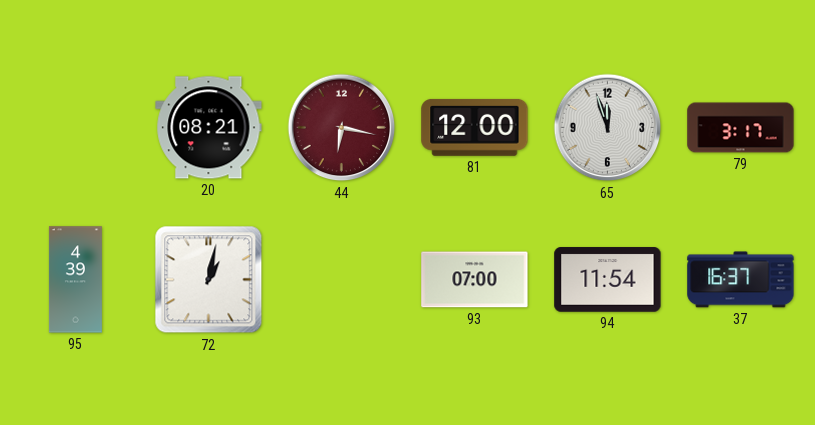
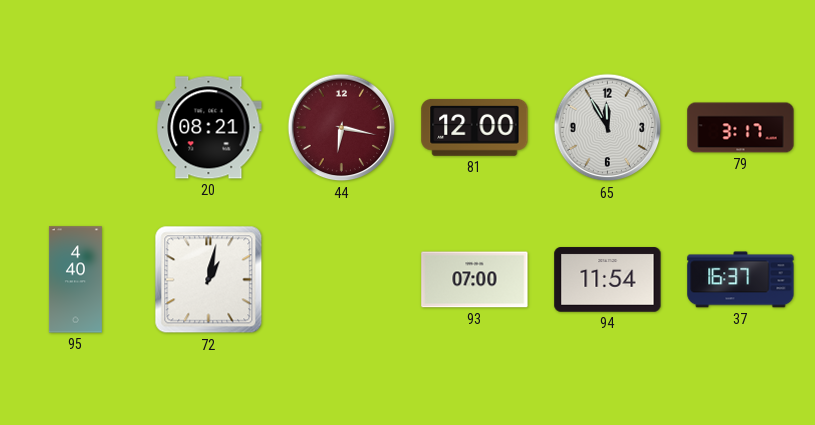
65: 11:57 -> 11:55 (608, 128)
95: 4:39 -> 4:40 (75, 280)
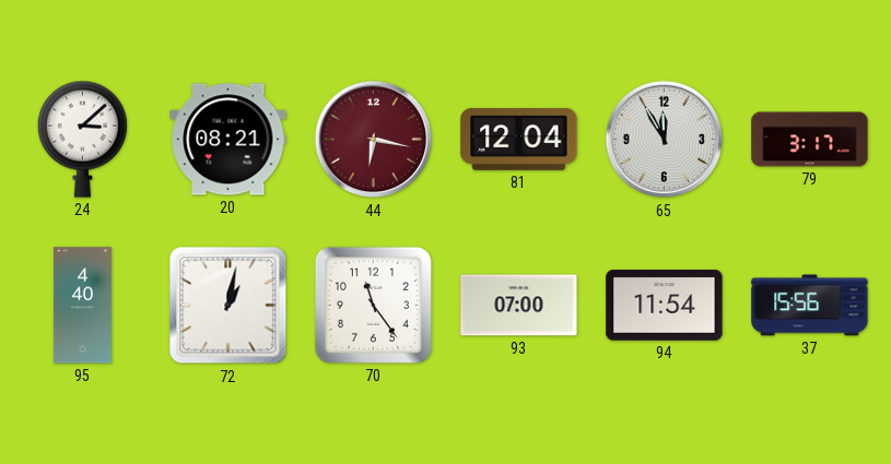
24: none -> 3:08 (82, 139)
81: 12:00 -> 12:04 (519, 139)
70: none -> 11:24 (373, 305)
37: 16:37 -> 15:56 (810, 306)
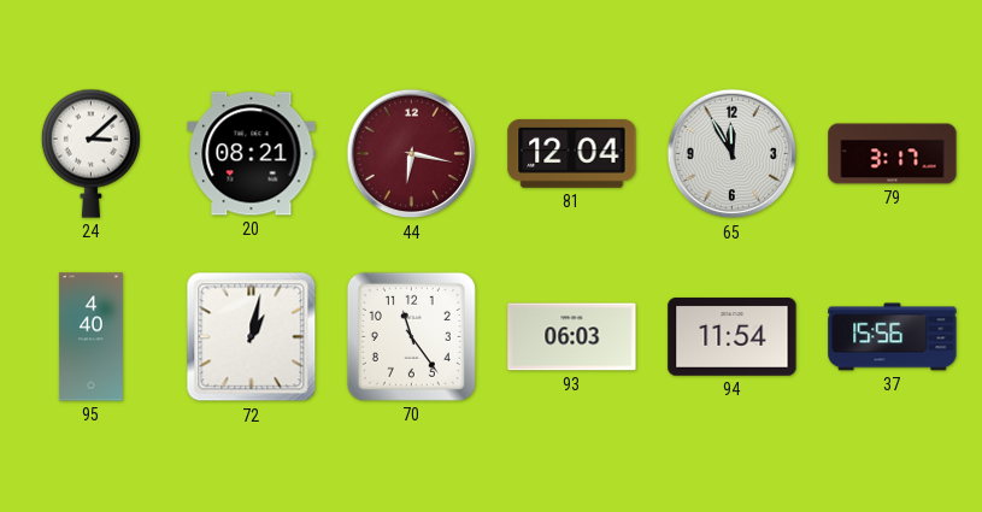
93: 07:00 -> 06:03 (572, 337)
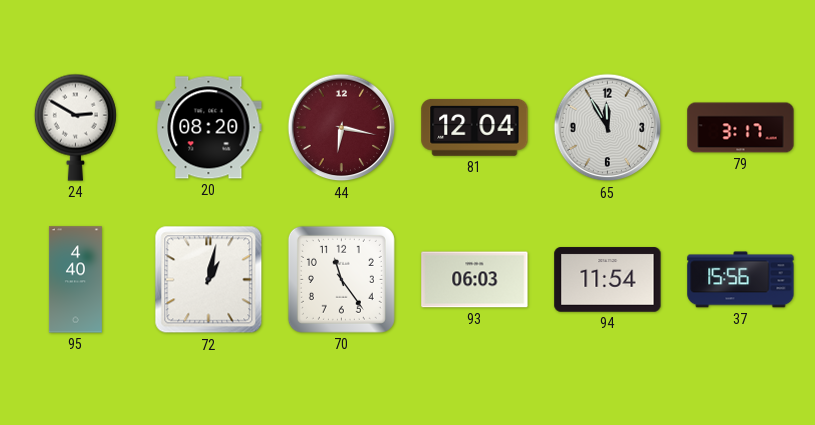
24: 3:08 -> 2:50 (75, 127)
20: 08:21 -> 08:20 (209, 128)
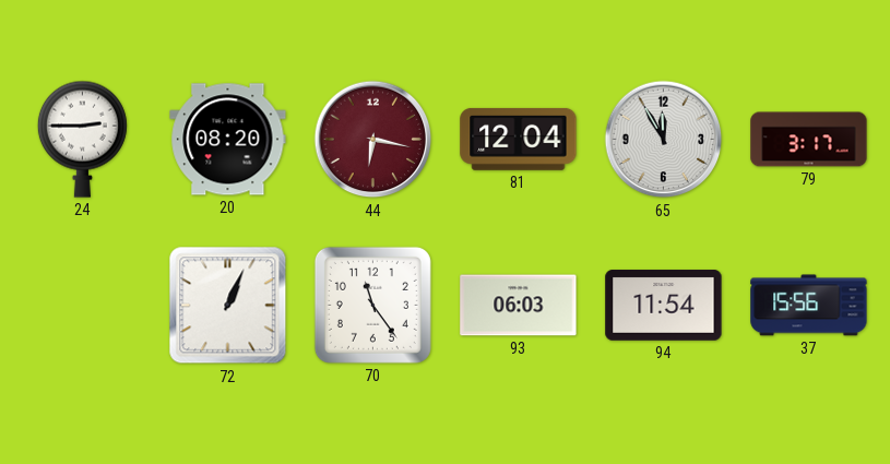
24: 2:50 -> 2:45 (82, 139)
95: 4:40 -> none (75, 280)
72: 1:02 -> 1:04 (228, 306)
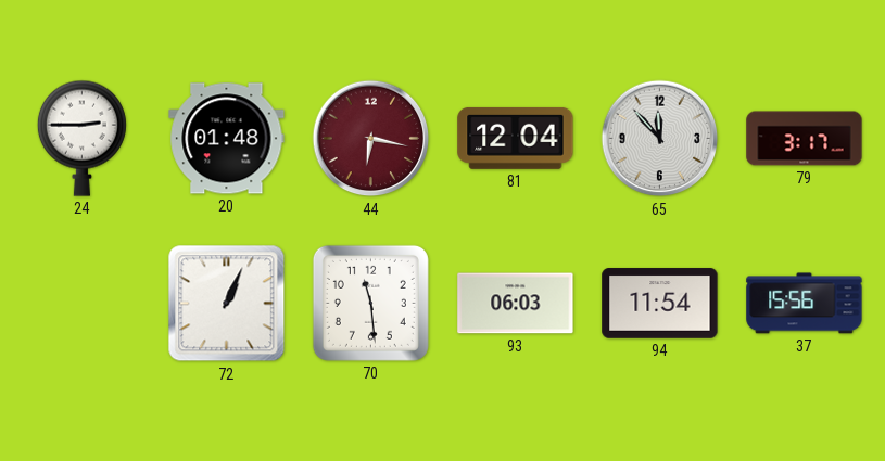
20: 08:20 -> 01:48 (227, 139)
65: 11:55 -> 11:53 (660, 139)
70: 11:24 -> 11:29 (370, 303)
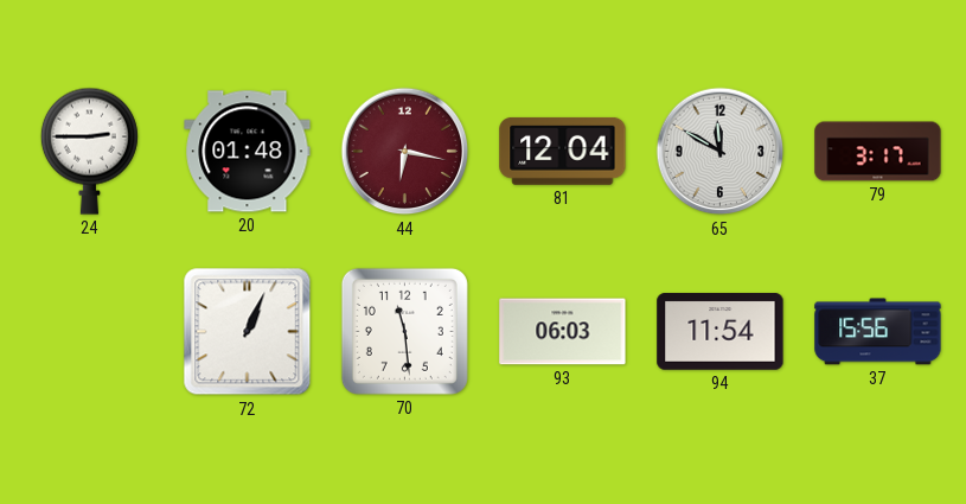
65: 11:53 -> 11:50 (721, 152)
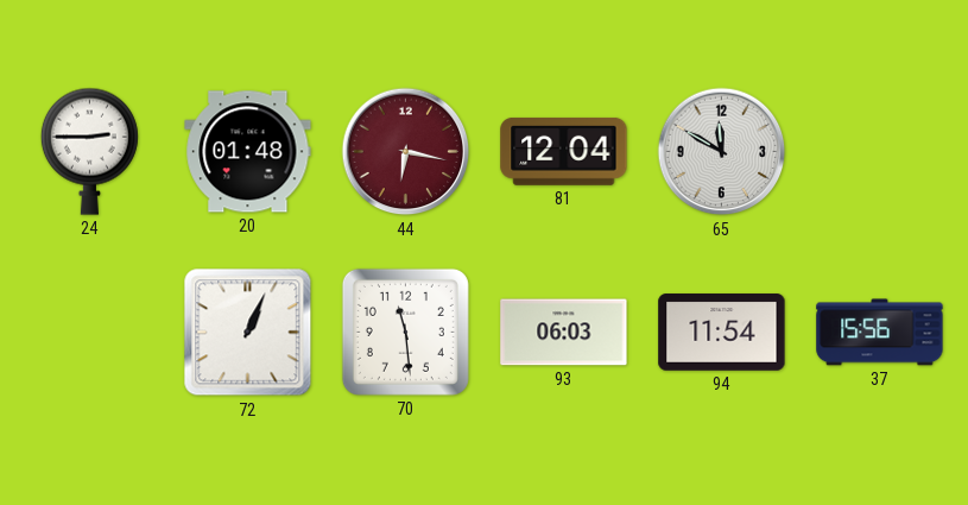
79: 3:17 -> none (878, 152)
